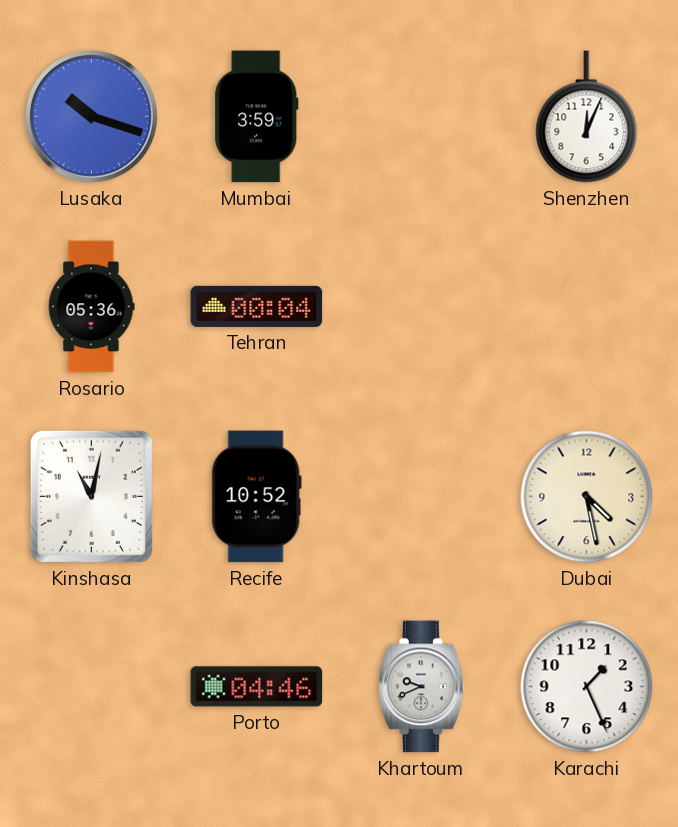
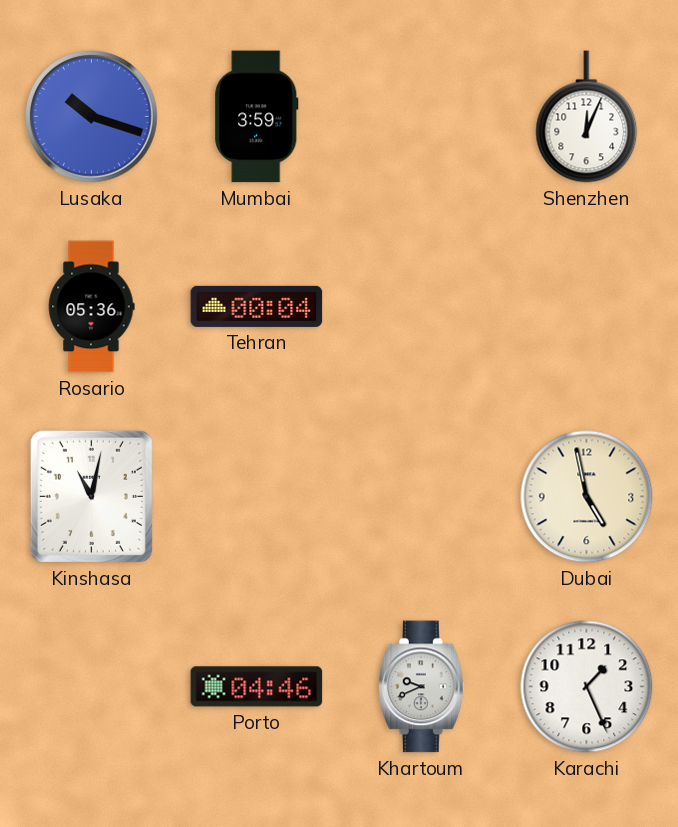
Recife: 10:52 -> none (256, 497)
Dubai: 4:28 -> 4:58 (587, 497)
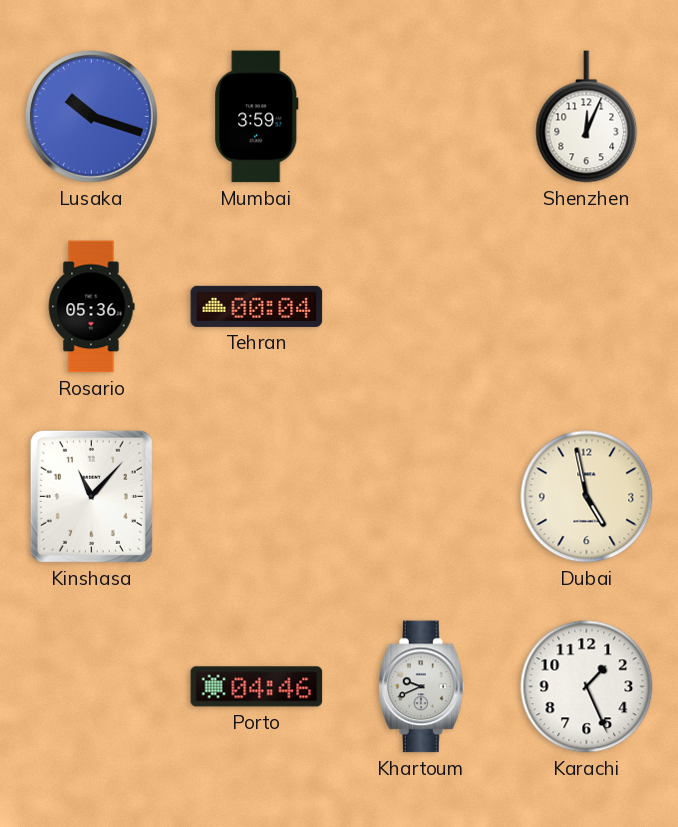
Kinshasa: 11:02 -> 11:07 (91, 496)
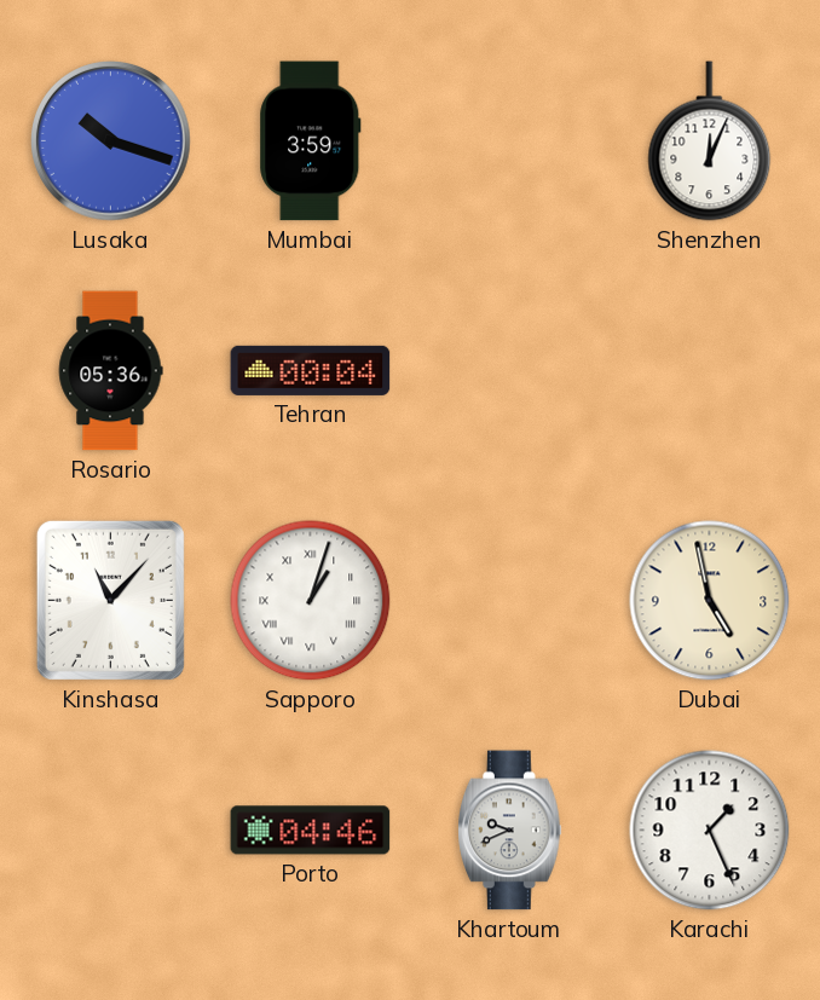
Sapporo: none -> 1:03 (311, 601)
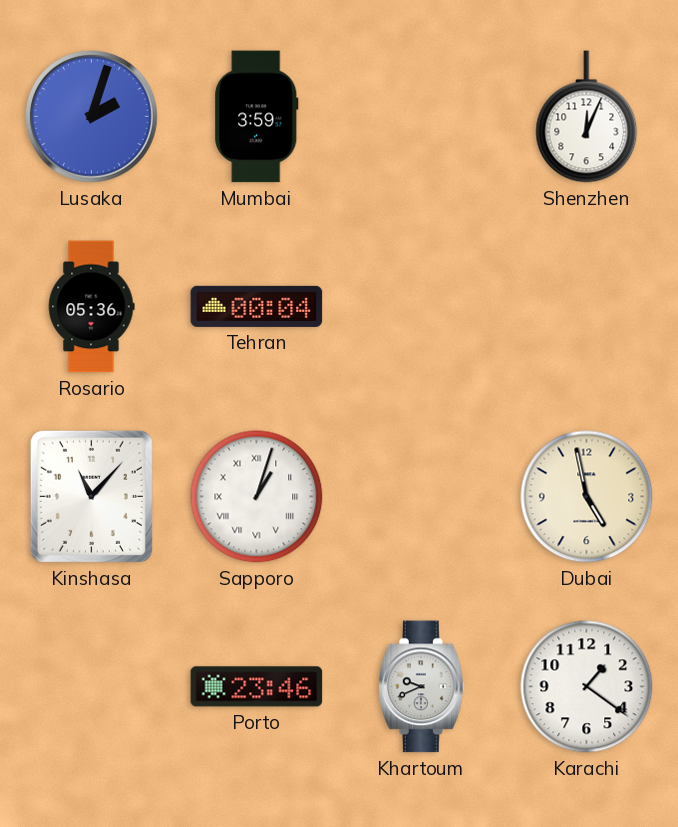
Lusaka: 10:18 -> 2:03 (92, 117)
Porto: 04:46 -> 23:46 (257, 687)
Karachi: 1:26 -> 1:21 (587, 687)
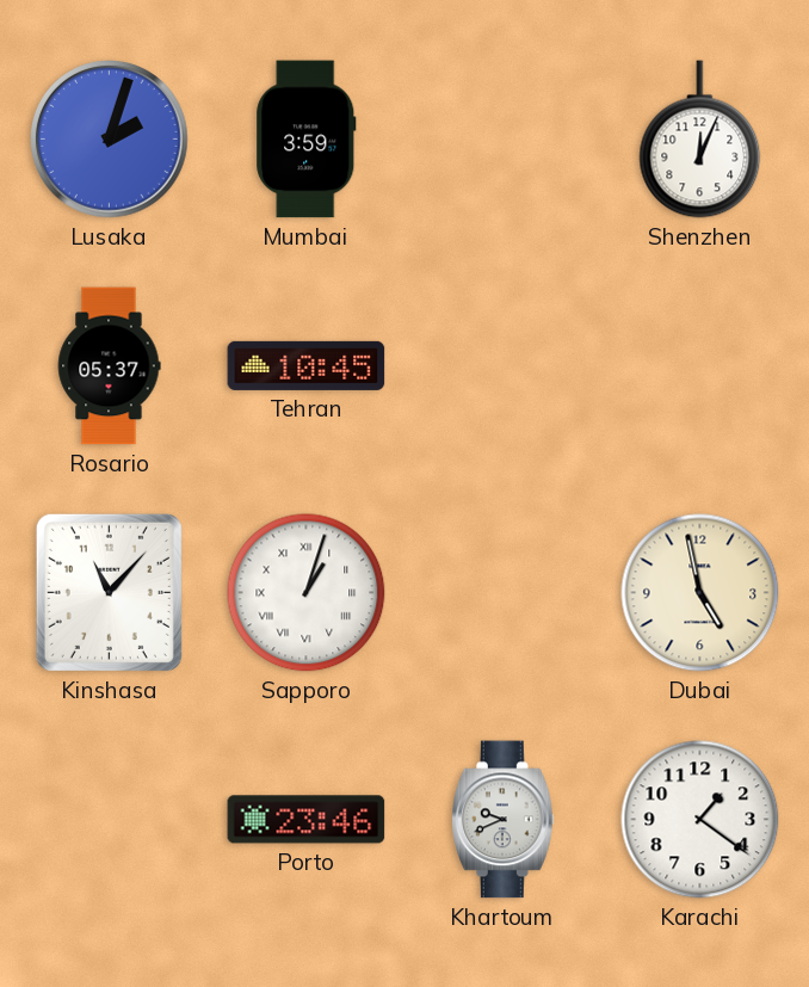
Rosario: 05:36 -> 05:37 (109, 366)
Tehran: 00:04 -> 10:45 (307, 365)
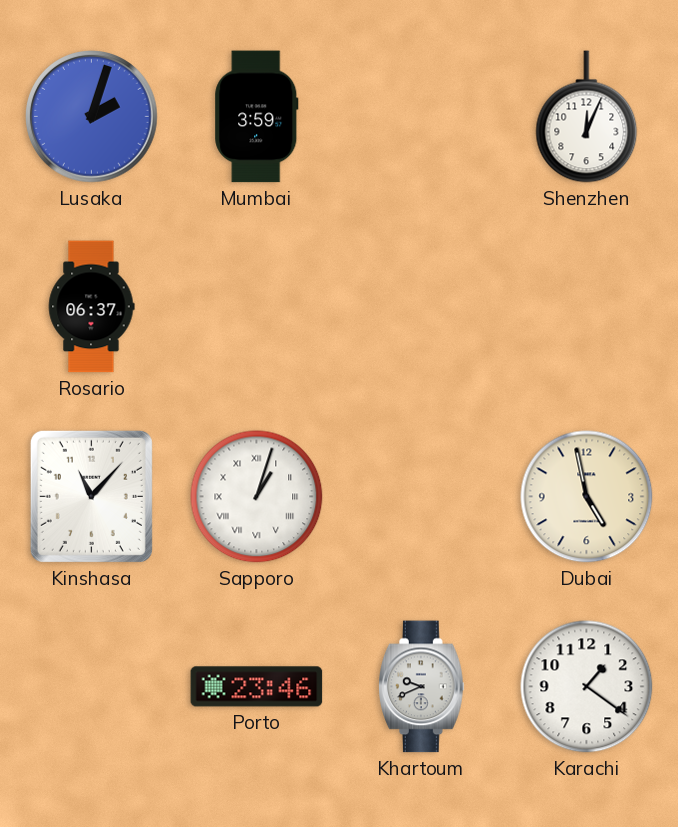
Rosario: 05:37 -> 06:37 (91, 307)
Tehran: 10:45 -> none (307, 365)
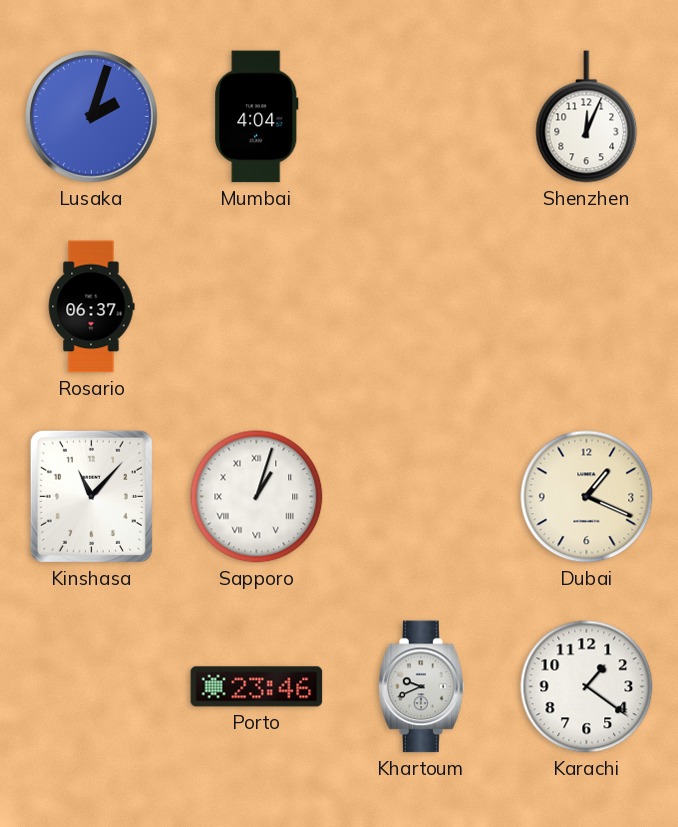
Mumbai: 3:59 -> 4:04 (257, 117)
Dubai: 4:58 -> 1:19 (587, 497)
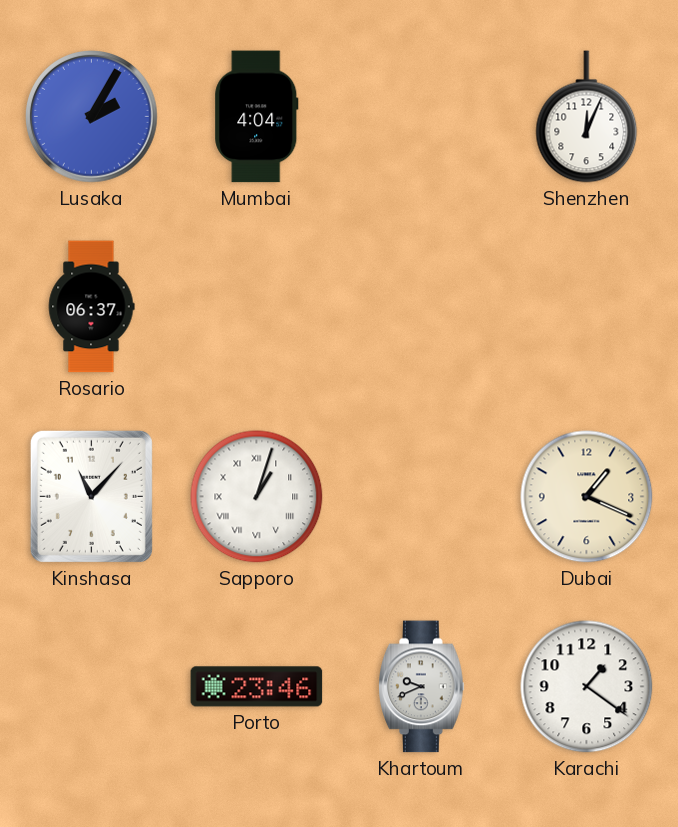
Lusaka: 2:03 -> 2:05 (92, 117)
